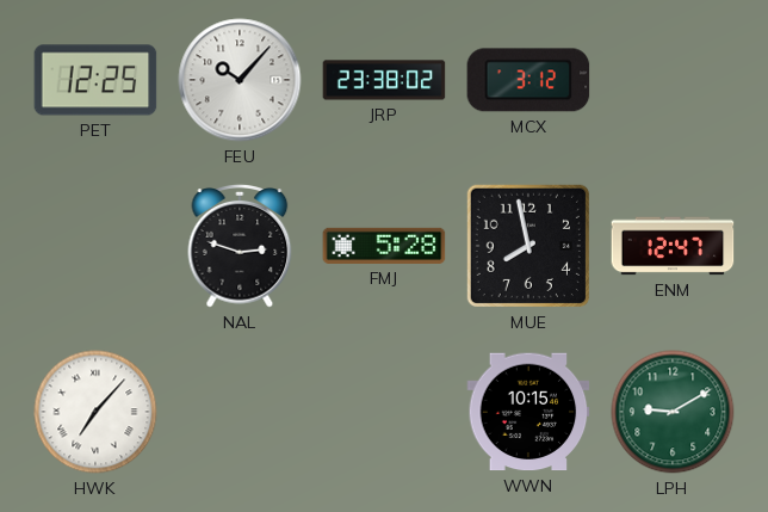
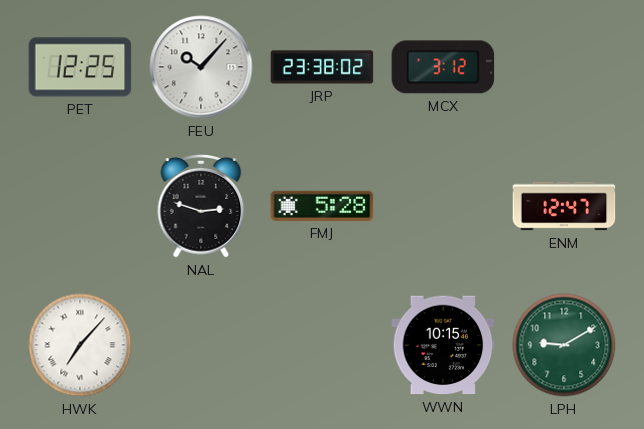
MUE: 7:58 -> none (528, 246)
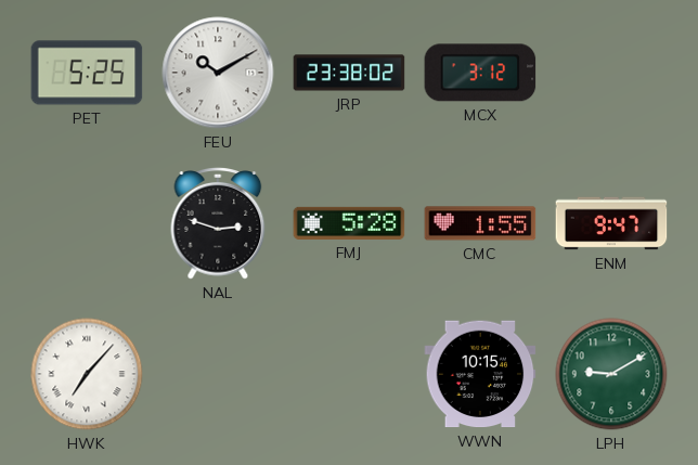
PET: 12:25 -> 5:25 (87, 73)
FEU: 10:07 -> 10:10 (218, 73)
CMC: none -> 1:55 (480, 223)
ENM: 12:47 -> 9:47 (611, 223)
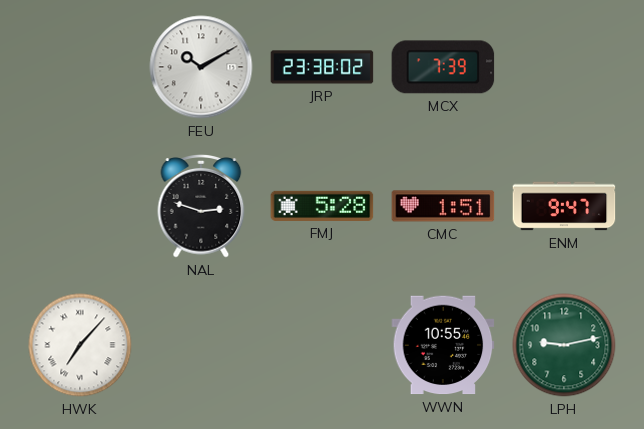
PET: 5:25 -> none (87, 73)
MCX: 3:12 -> 7:39 (443, 67)
CMC: 1:55 -> 1:51 (443, 206)
WWN: 10:15 -> 10:55 (443, 345)
LPH: 9:10 -> 9:13 (564, 345)
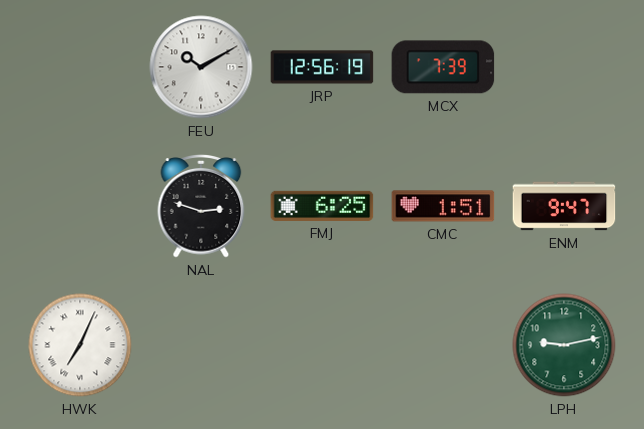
JRP: 23:38 -> 12:56 (322, 67)
FMJ: 5:28 -> 6:25 (322, 206)
HWK: 7:07 -> 7:04 (80, 345)
WWN: 10:55 -> none (443, 345)
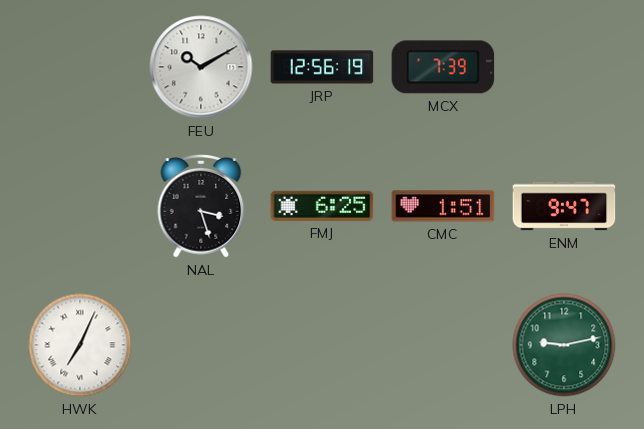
NAL: 2:48 -> 3:27 (201, 207)
